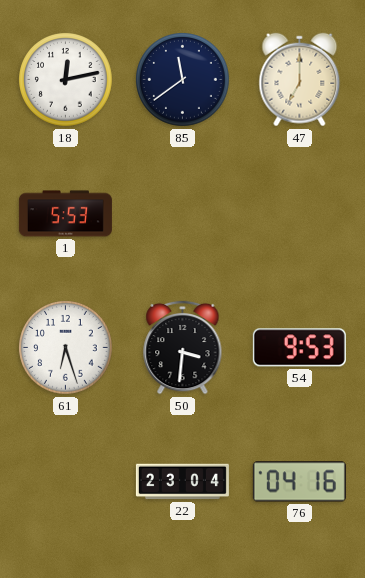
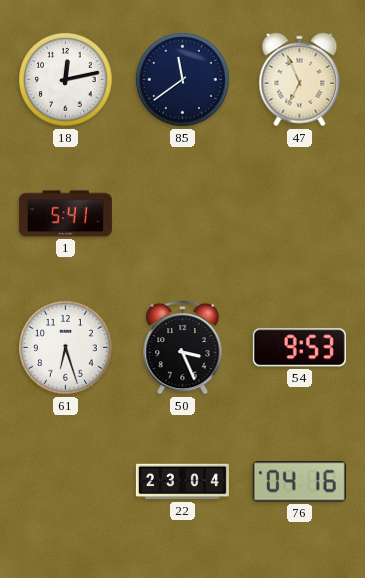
47: 7:00 -> 6:56 (300, 80)
1: 5:53 -> 5:41 (65, 214)
50: 3:31 -> 3:26 (183, 347)
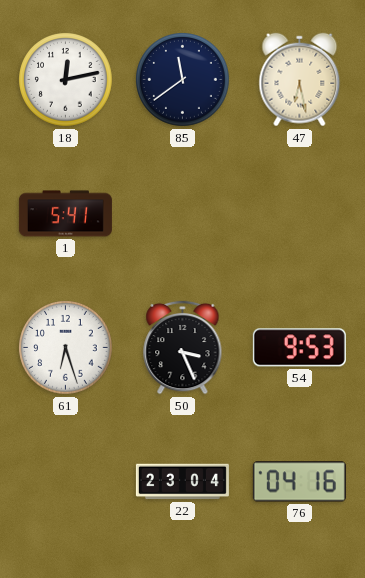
47: 6:56 -> 6:28 (300, 80)
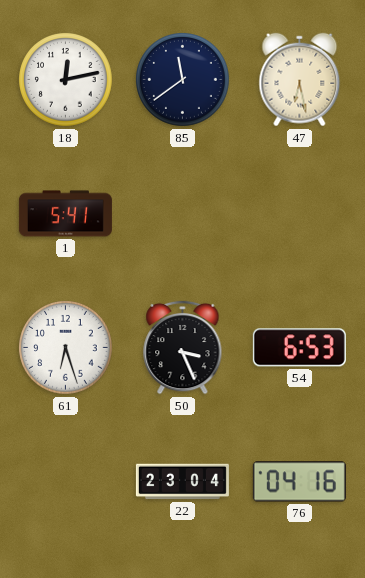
54: 9:53 -> 6:53 (299, 348)
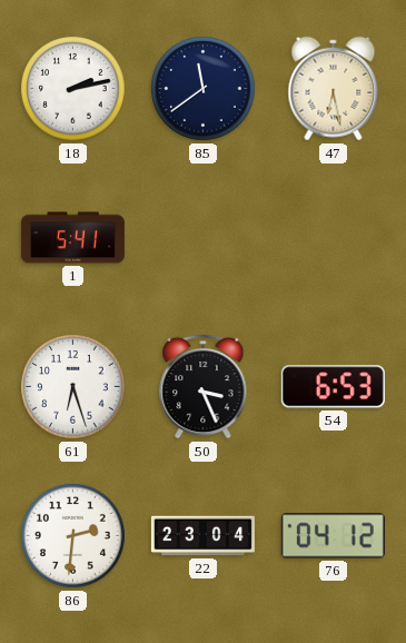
18: 12:13 -> 2:13 (73, 89)
86: none -> 2:31 (73, 536)
76: 04:16 -> 04:12 (333, 536)
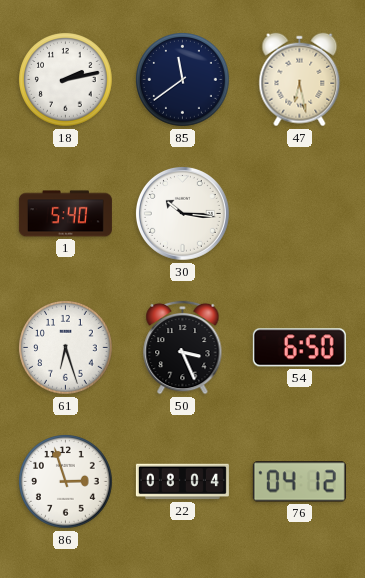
1: 5:41 -> 5:40 (65, 214)
30: none -> 10:16 (182, 213)
54: 6:53 -> 6:50 (299, 348)
86: 2:31 -> 2:57 (66, 482)
22: 23:04 -> 08:04 (182, 482)
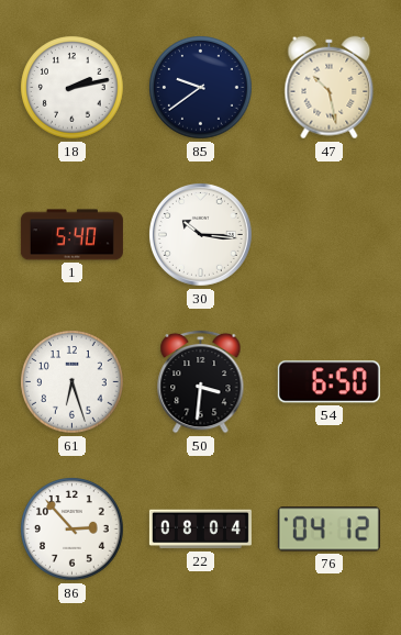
85: 11:39 -> 9:39 (201, 88)
47: 6:28 -> 10:28 (330, 88)
50: 3:26 -> 3:31 (201, 381)
86: 2:57 -> 2:53 (73, 530)
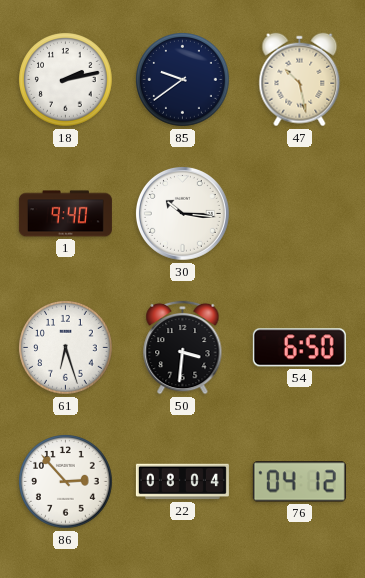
1: 5:40 -> 9:40 (65, 214)
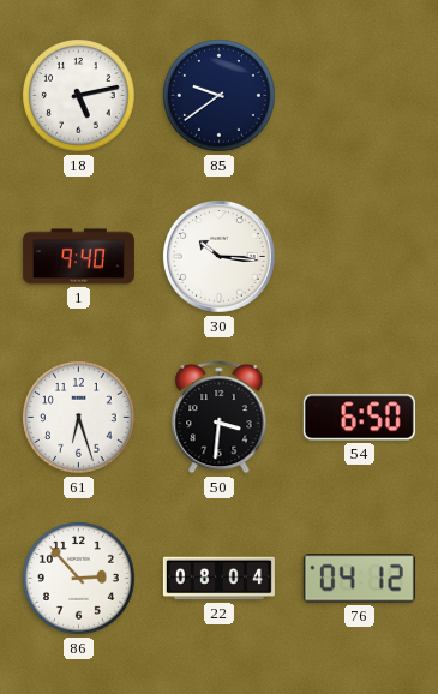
18: 2:13 -> 5:13 (79, 96)
47: 10:28 -> none (300, 80)
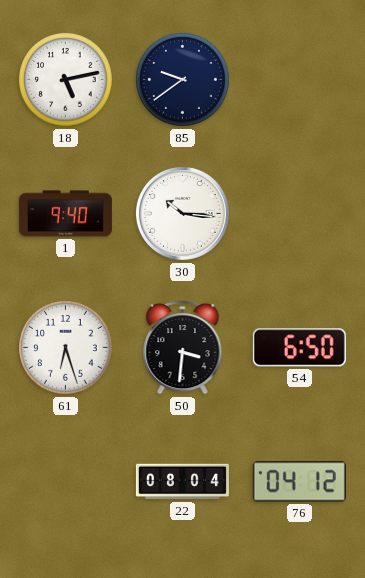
86: 2:53 -> none (79, 579)
